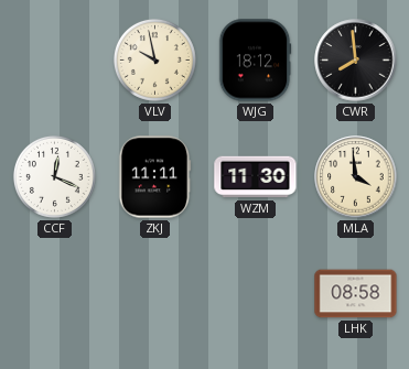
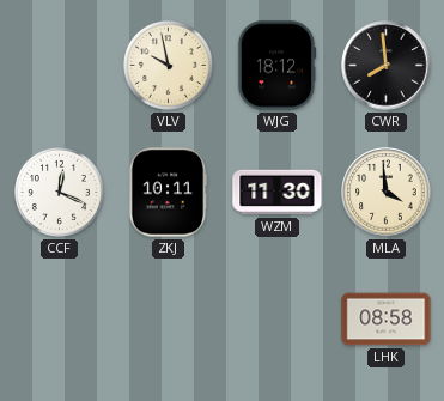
ZKJ: 11:11 -> 10:11 (168, 193)
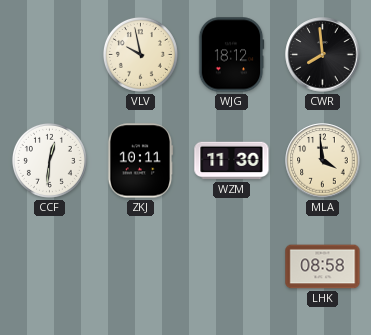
CCF: 12:19 -> 12:31 (49, 160)
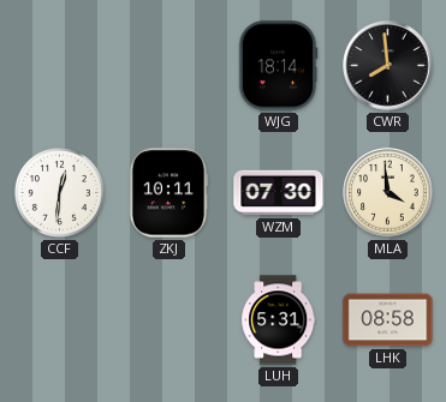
VLV: 9:58 -> none (140, 54)
WJG: 18:12 -> 18:14 (278, 66)
WZM: 11:30 -> 07:30 (279, 193)
LUH: none -> 5:31 (279, 320)
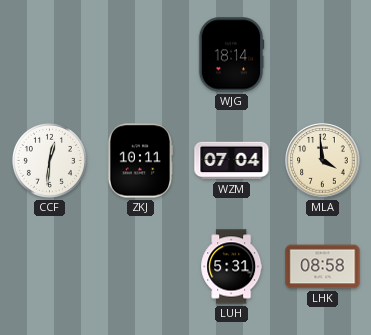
CWR: 7:59 -> none (388, 66)
WZM: 07:30 -> 07:04 (232, 161)
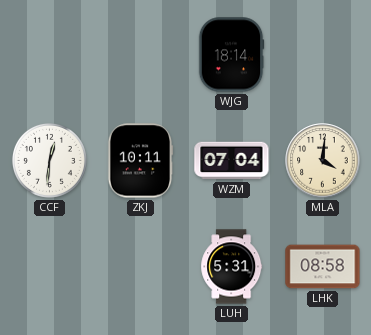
MLA: 3:59 -> 4:01 (323, 161)
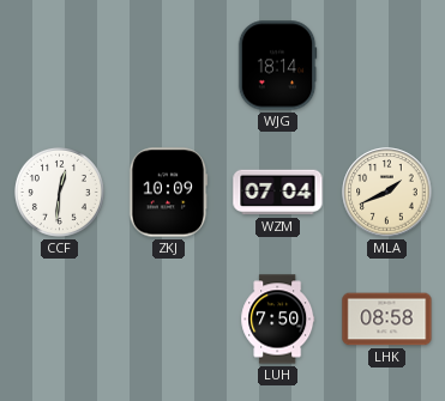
ZKJ: 10:11 -> 10:09 (168, 193)
MLA: 4:01 -> 1:41 (387, 193)
LUH: 5:31 -> 7:50 (278, 320)
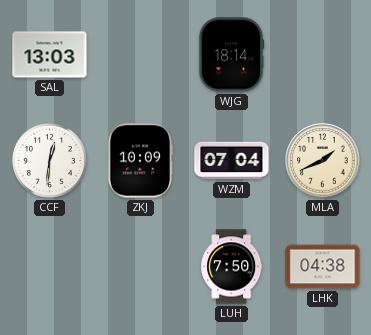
SAL: none -> 13:03 (50, 55)
LHK: 08:58 -> 04:38 (323, 267)
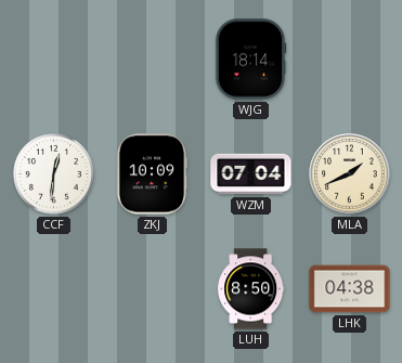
SAL: 13:03 -> none (50, 55)
LUH: 7:50 -> 8:50 (251, 289)
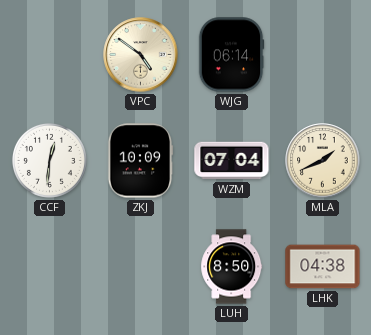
VPC: none -> 4:51 (141, 55)
WJG: 18:14 -> 06:14 (231, 55)
